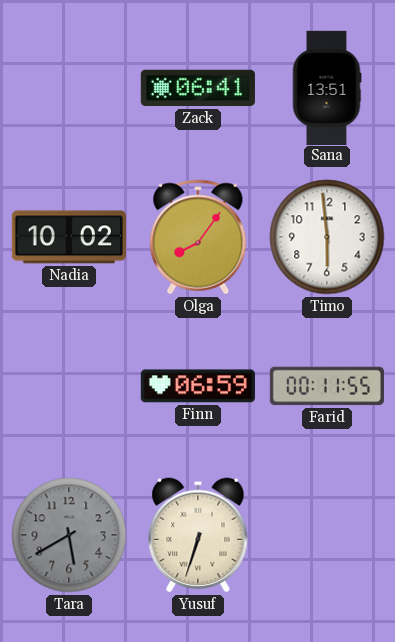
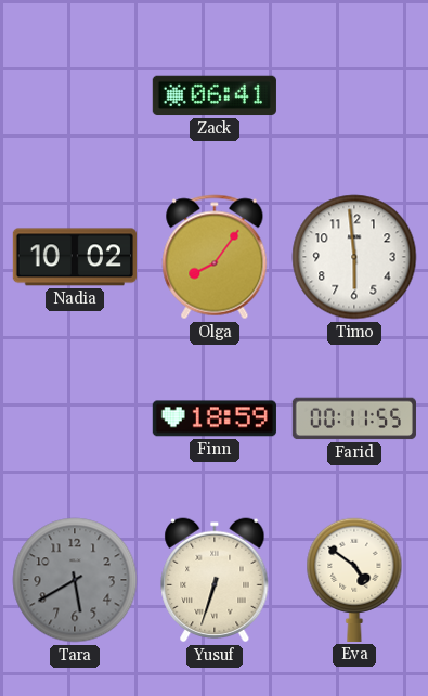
Sana: 13:51 -> none (327, 87)
Finn: 06:59 -> 18:59 (215, 418)
Eva: none -> 4:51 (354, 580)
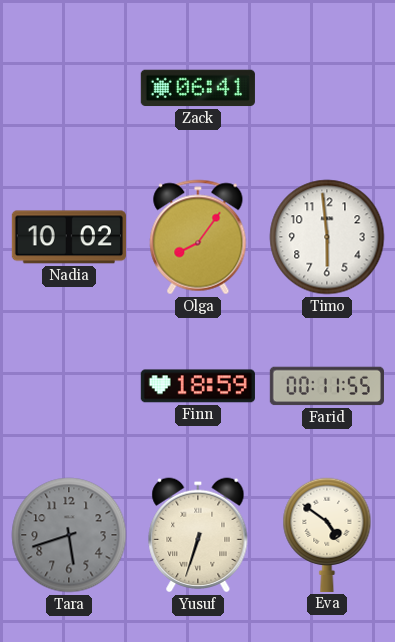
Tara: 5:40 -> 5:42 (69, 535)
